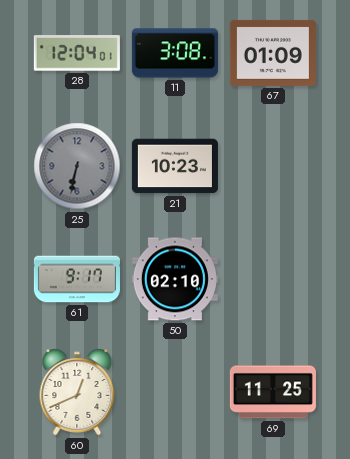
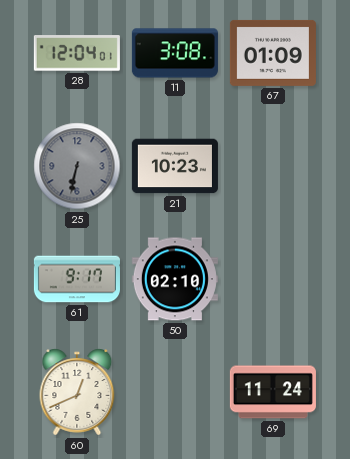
69: 11:25 -> 11:24 (273, 392)
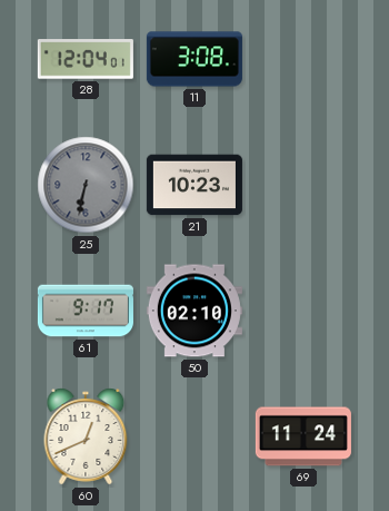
67: 01:09 -> none (273, 53)
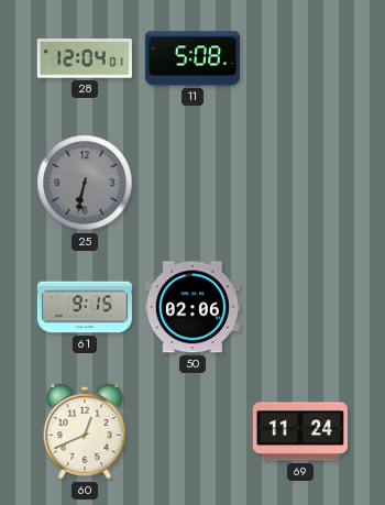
11: 3:08 -> 5:08 (193, 58)
21: 10:23 -> none (194, 185)
61: 9:17 -> 9:15 (85, 307)
50: 02:10 -> 02:06 (193, 307)
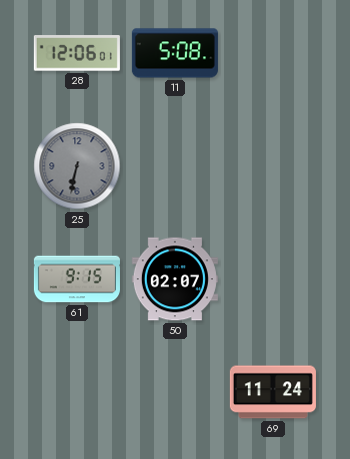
28: 12:04 -> 12:06 (77, 53)
50: 02:06 -> 02:07 (175, 279)
60: 12:41 -> none (85, 431)
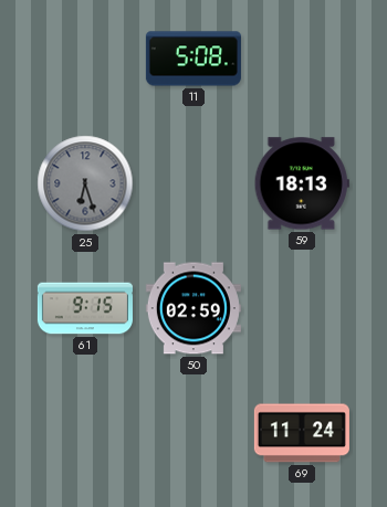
28: 12:06 -> none (77, 53)
25: 6:32 -> 6:27 (85, 183)
59: none -> 18:13 (302, 183)
50: 02:07 -> 02:59 (193, 308)
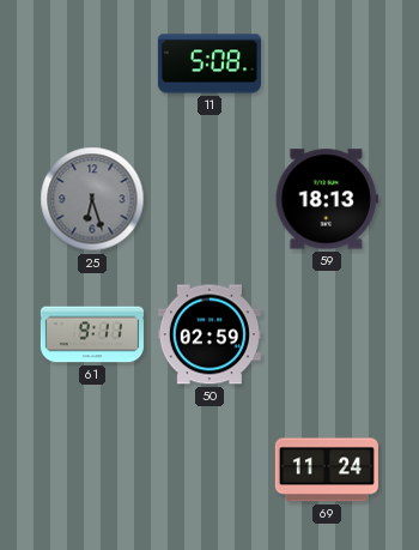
61: 9:15 -> 9:11 (92, 334)
